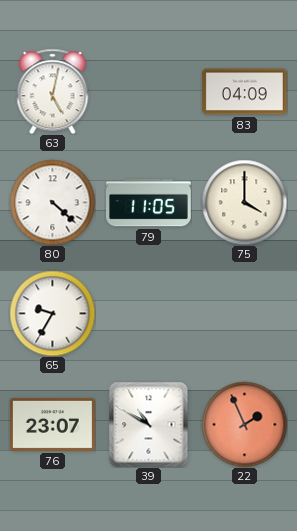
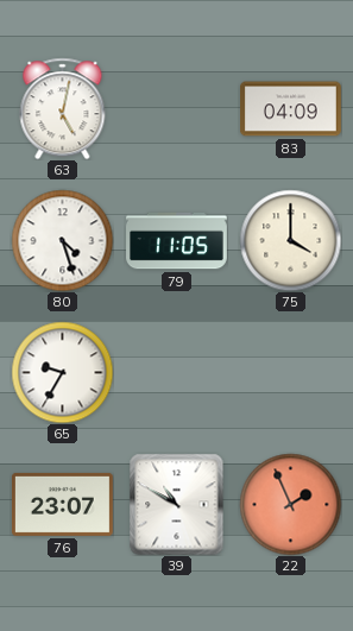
80: 4:22 -> 4:27 (62, 240)
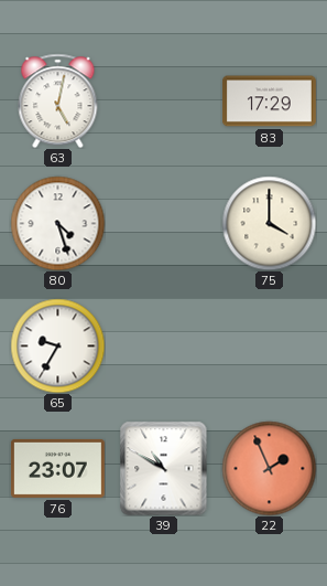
83: 04:09 -> 17:29 (270, 102)
79: 11:05 -> none (177, 241)
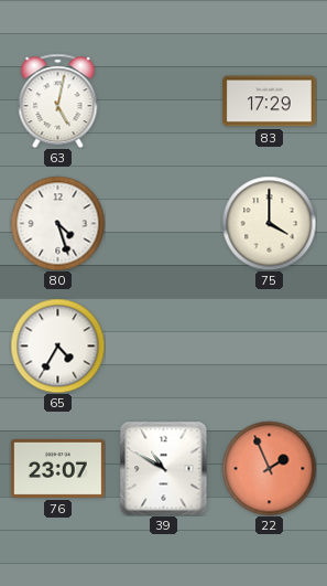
65: 9:35 -> 4:35 (57, 345)
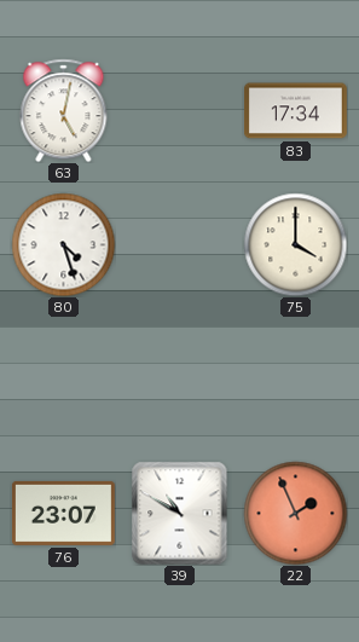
83: 17:29 -> 17:34 (296, 111)
65: 4:35 -> none (57, 345)
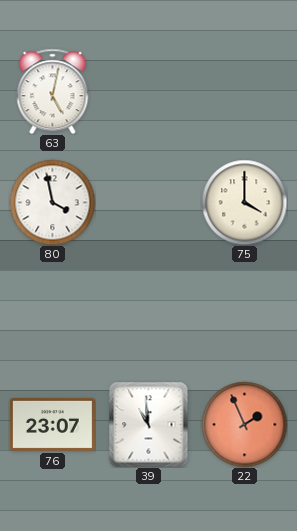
83: 17:34 -> none (296, 111)
80: 4:27 -> 3:58 (52, 202)
39: 10:50 -> 10:59 (149, 424)
